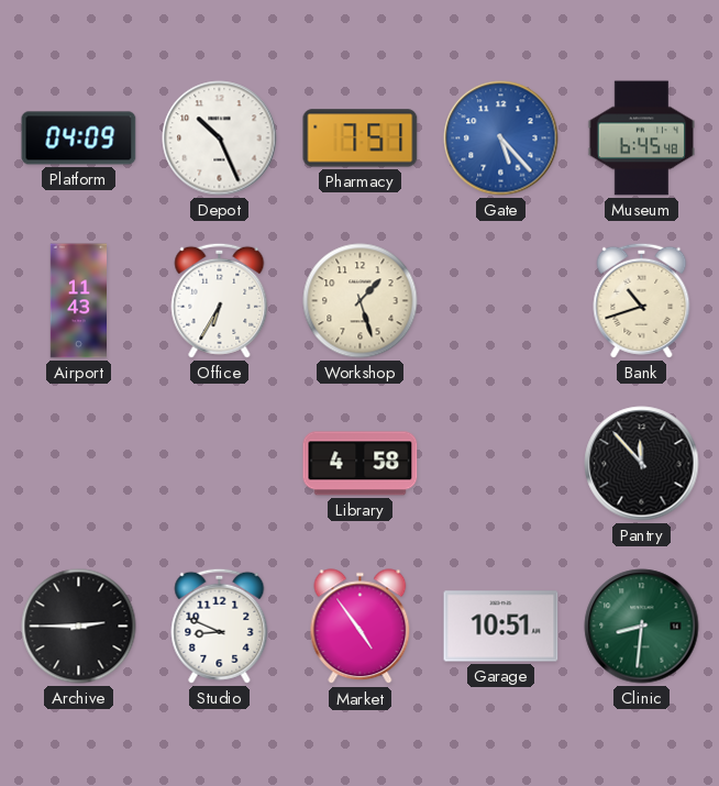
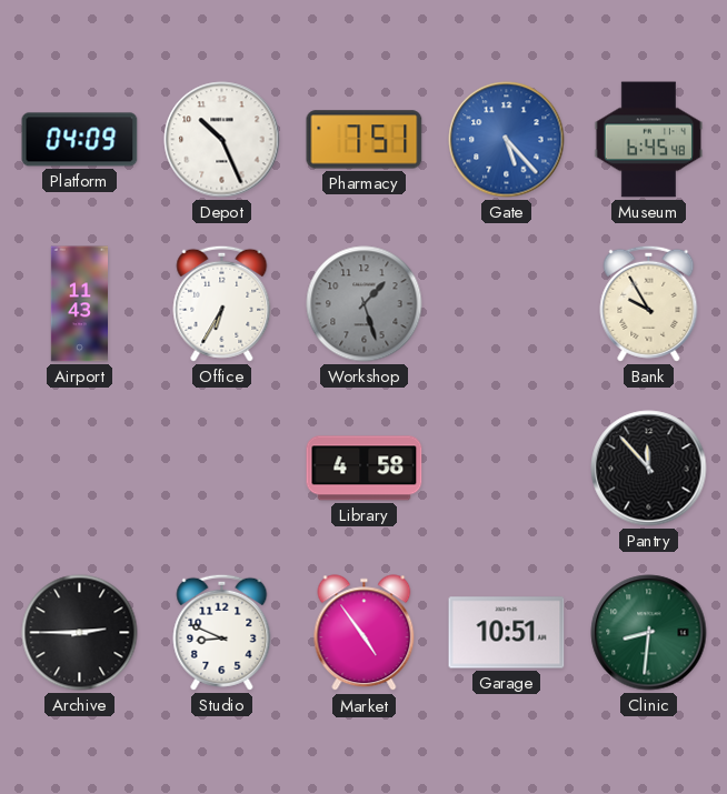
Workshop dial: cream -> grey (365, 304)
Bank: 10:42 -> 9:55 (649, 303)
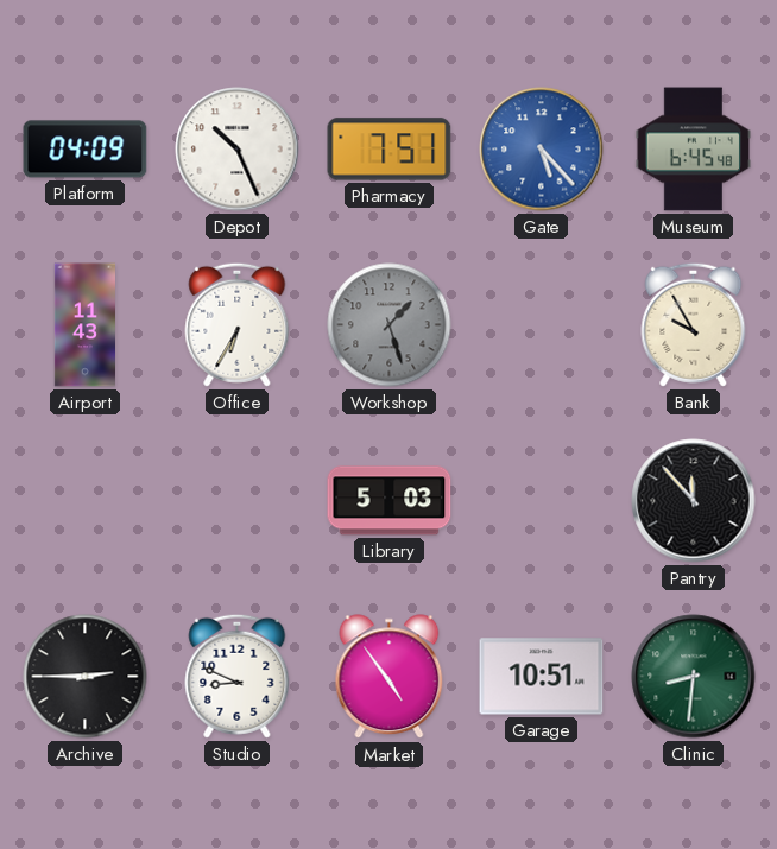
Library: 4:58 -> 5:03 (390, 501)
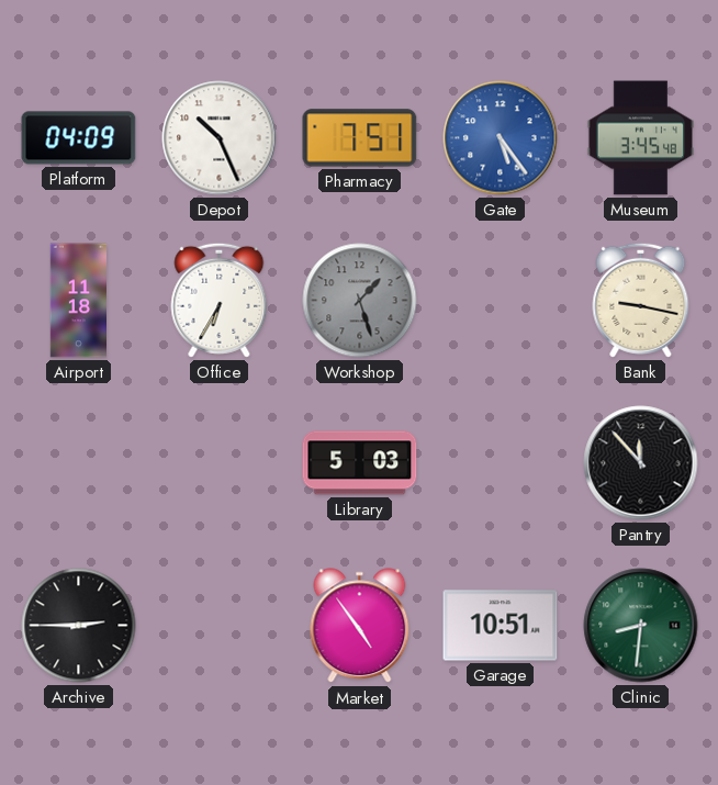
Gate: 5:23 -> 5:24 (501, 138)
Museum: 6:45 -> 3:45 (640, 138)
Airport: 11:43 -> 11:18 (78, 301)
Bank: 9:55 -> 9:17 (641, 300)
Studio: 8:49 -> none (238, 676)
